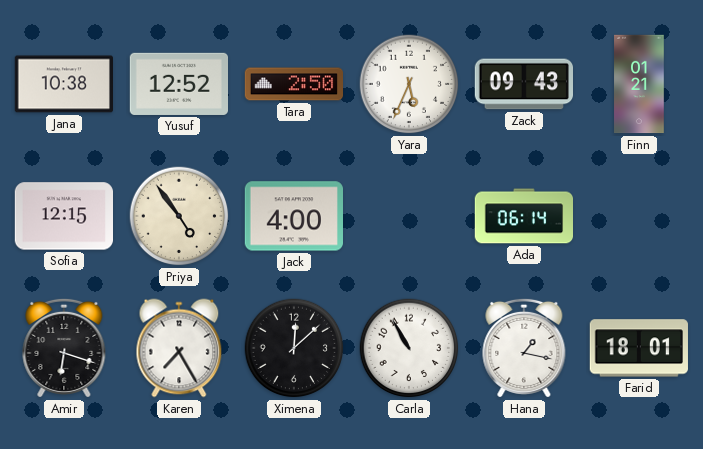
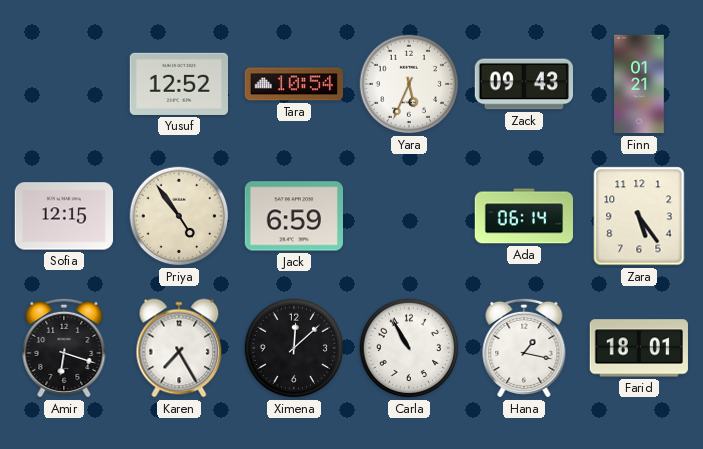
Jana: 10:38 -> none (63, 84)
Tara: 2:50 -> 10:54 (293, 84)
Jack: 4:00 -> 6:59 (293, 216)
Zara: none -> 5:24 (639, 216)
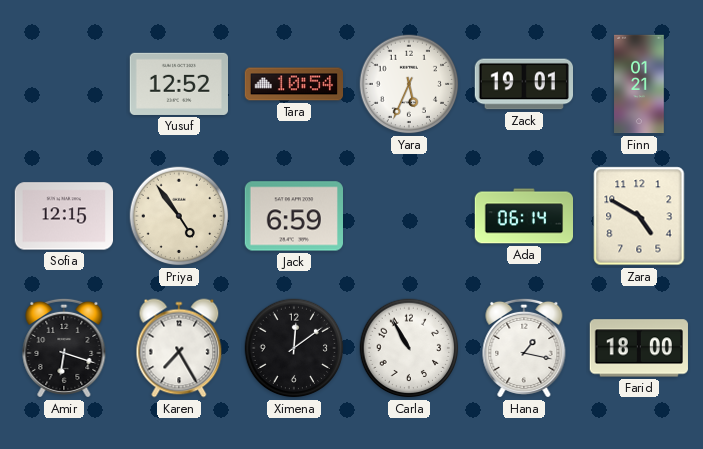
Zack: 09:43 -> 19:01 (523, 84)
Zara: 5:24 -> 4:50 (639, 216)
Ximena: 12:08 -> 12:09 (294, 348)
Farid: 18:01 -> 18:00 (639, 348)
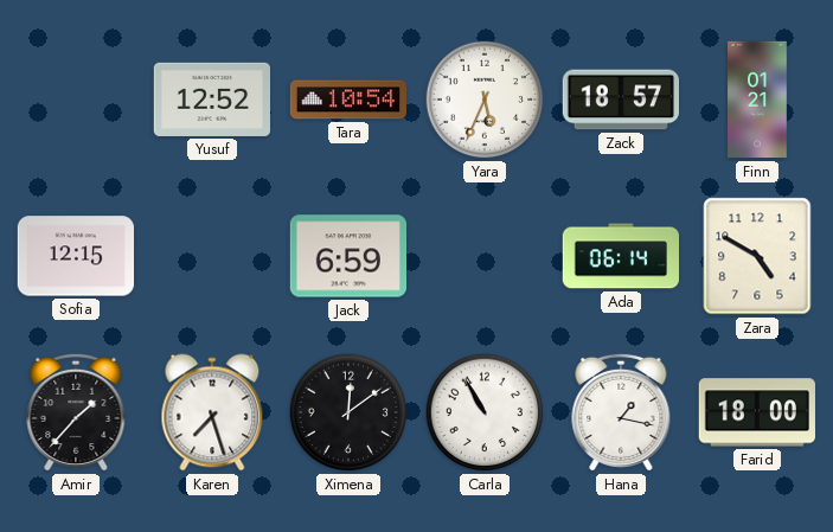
Zack: 19:01 -> 18:57 (620, 100)
Priya: 4:54 -> none (179, 216)
Amir: 6:18 -> 1:37 (76, 412)
Karen: 7:25 -> 7:27 (212, 412)
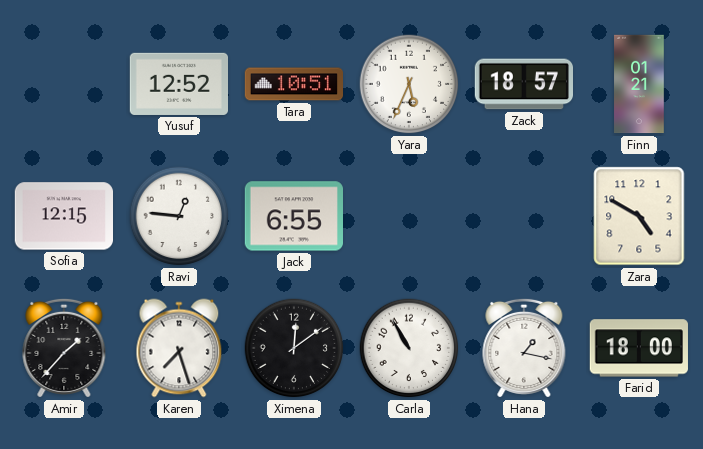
Tara: 10:54 -> 10:51 (293, 84)
Ravi: none -> 12:46 (179, 216)
Jack: 6:59 -> 6:55 (293, 216)
Ada: 06:14 -> none (620, 256)
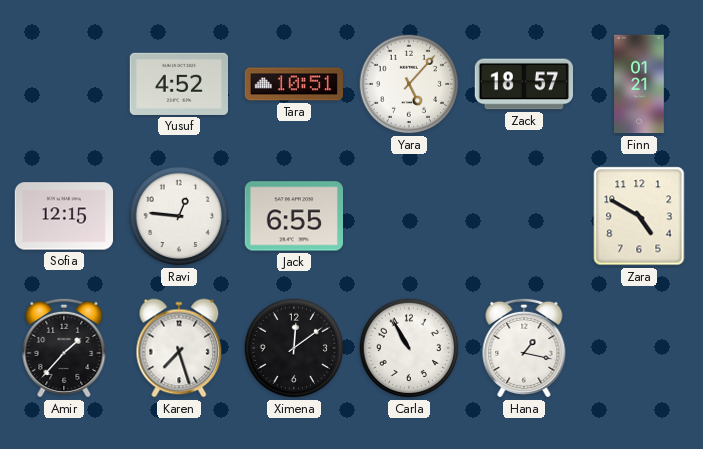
Yusuf: 12:52 -> 4:52 (178, 84)
Yara: 5:34 -> 5:07 (409, 84)
Farid: 18:00 -> none (639, 348)
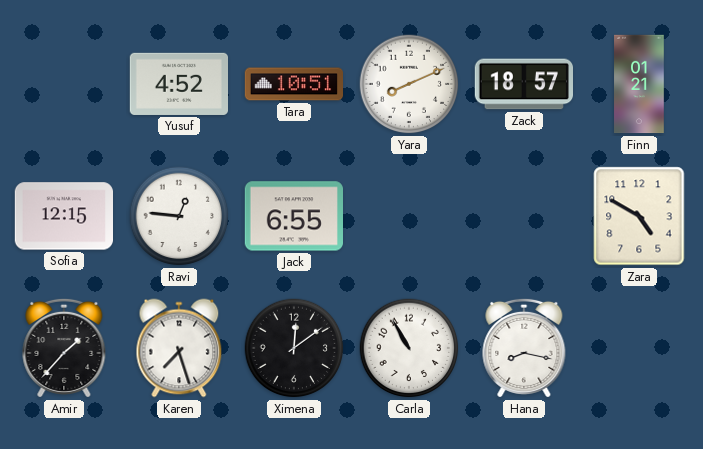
Yara: 5:07 -> 8:11 (409, 84)
Hana: 1:17 -> 8:17 (524, 348)
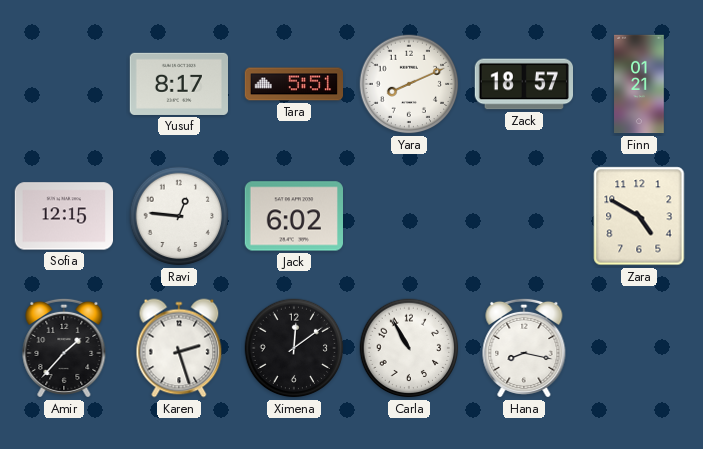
Yusuf: 4:52 -> 8:17 (178, 84)
Tara: 10:51 -> 5:51 (293, 84)
Jack: 6:55 -> 6:02 (293, 216)
Karen: 7:27 -> 2:27 (179, 348)
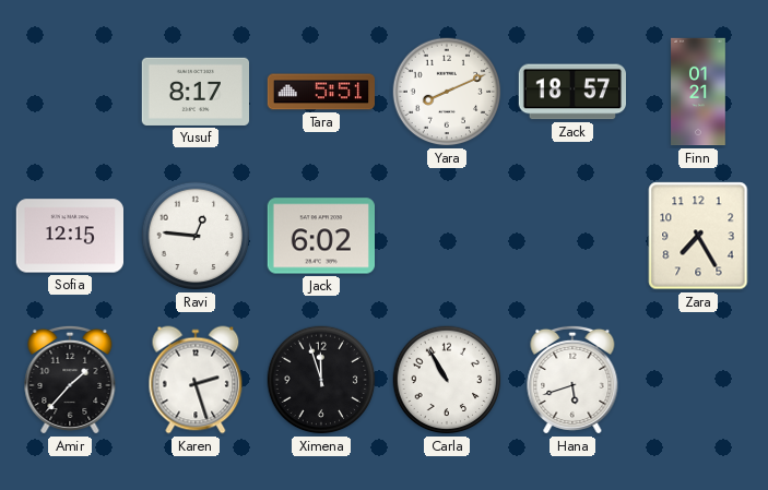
Zara: 4:50 -> 7:25 (698, 236)
Ximena: 12:09 -> 11:57 (321, 380)
Hana: 8:17 -> 5:42 (572, 380)
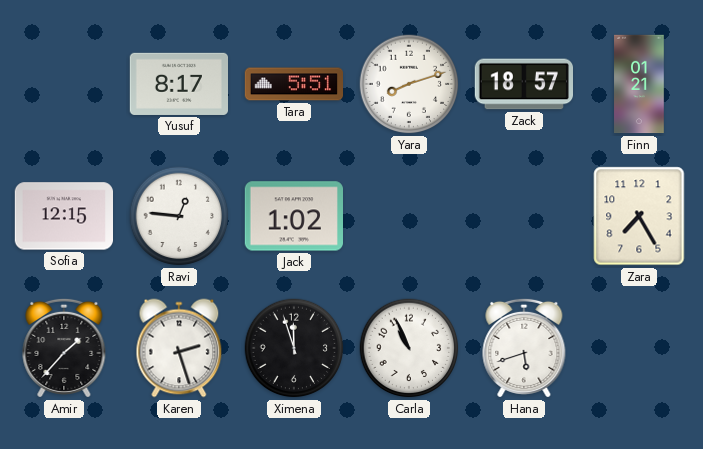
Yara: 8:11 -> 8:12 (409, 84)
Jack: 6:02 -> 1:02 (293, 216)
Carla: 10:55 -> 10:56 (409, 348)
